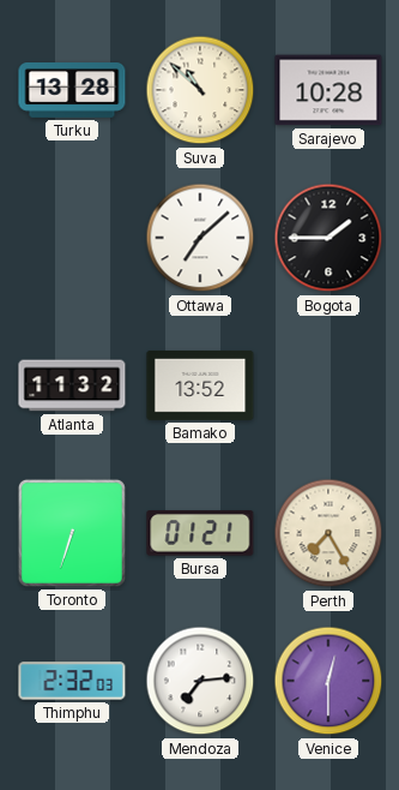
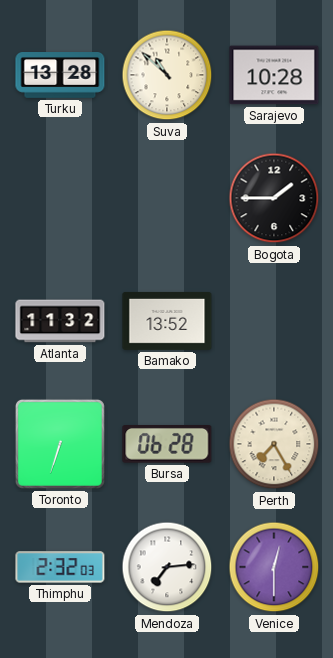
Ottawa: 7:08 -> none (200, 238)
Bursa: 01:21 -> 06:28 (167, 445)
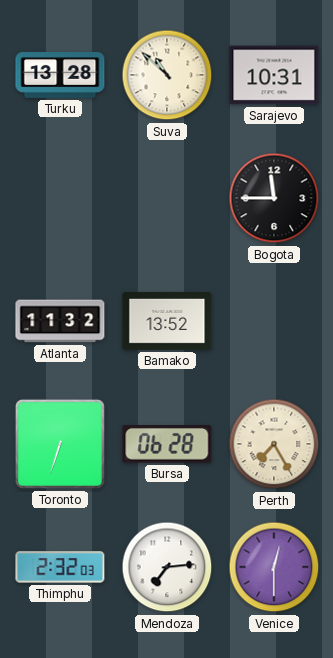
Sarajevo: 10:28 -> 10:31 (274, 75)
Bogota: 1:45 -> 11:45 (274, 198)
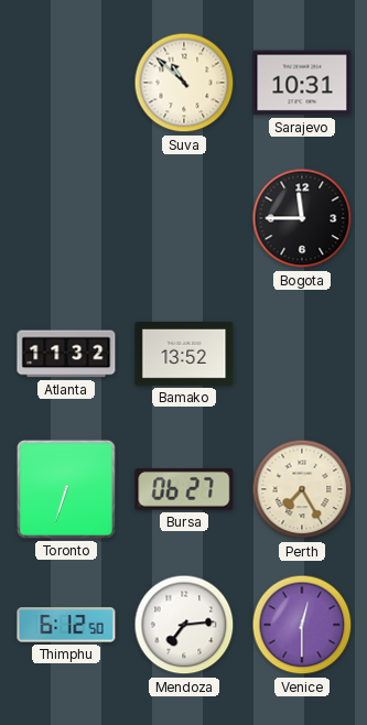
Turku: 13:28 -> none (60, 76)
Bursa: 06:28 -> 06:27 (184, 490)
Thimphu: 2:32 -> 6:12 (66, 625)
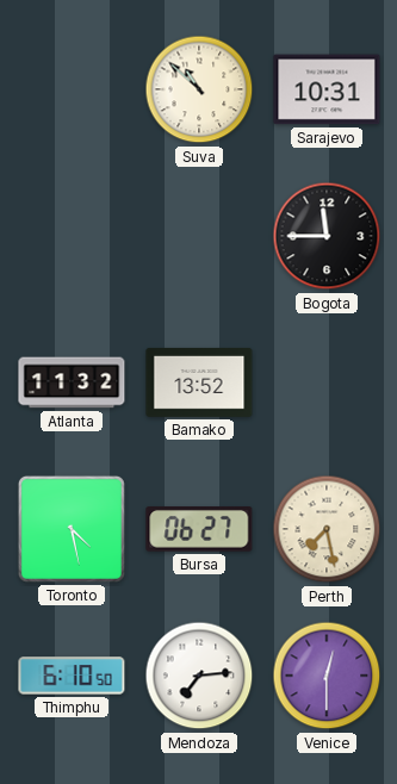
Toronto: 6:33 -> 4:28 (72, 529)
Perth: 7:25 -> 7:28 (327, 529)
Thimphu: 6:12 -> 6:10 (72, 676)
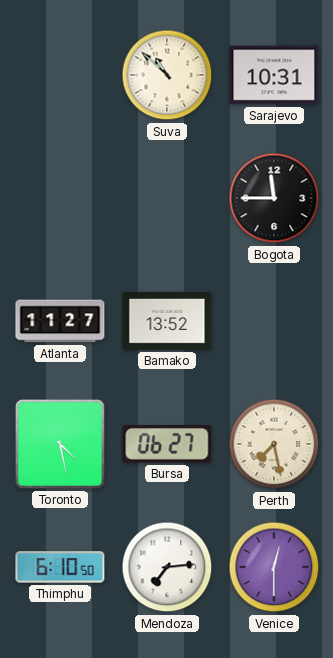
Atlanta: 11:32 -> 11:27 (60, 321)
